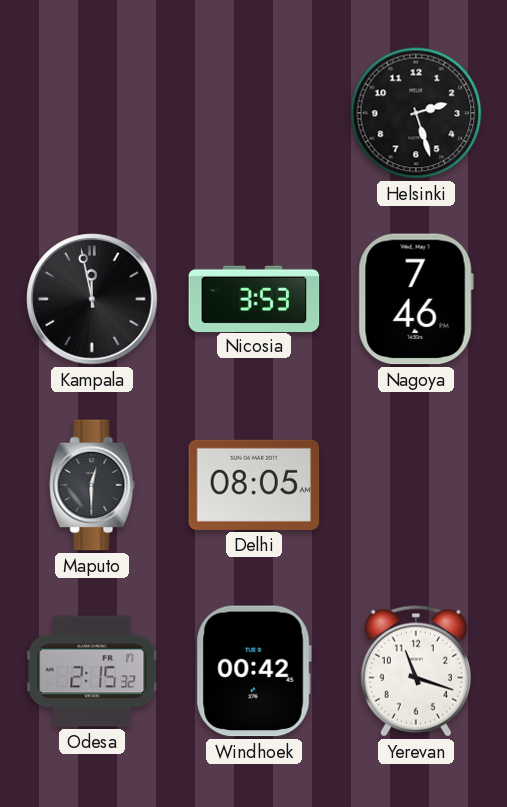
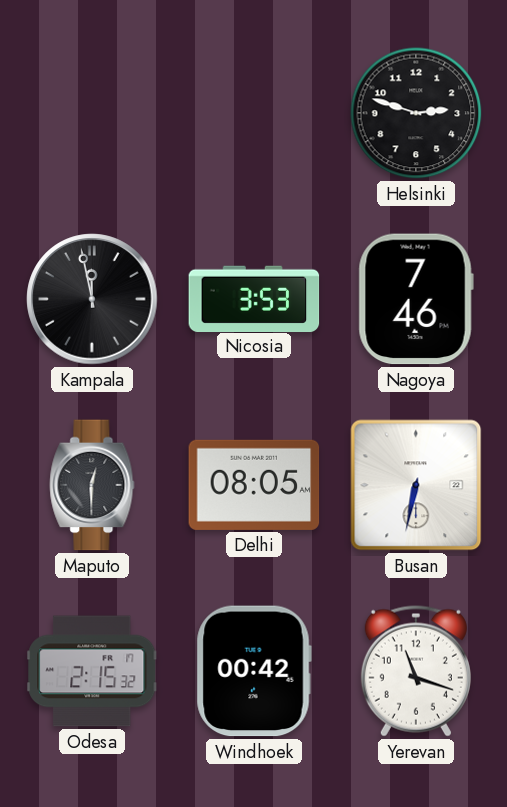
Helsinki: 2:27 -> 2:48 (416, 113)
Busan: none -> 6:32 (416, 485)
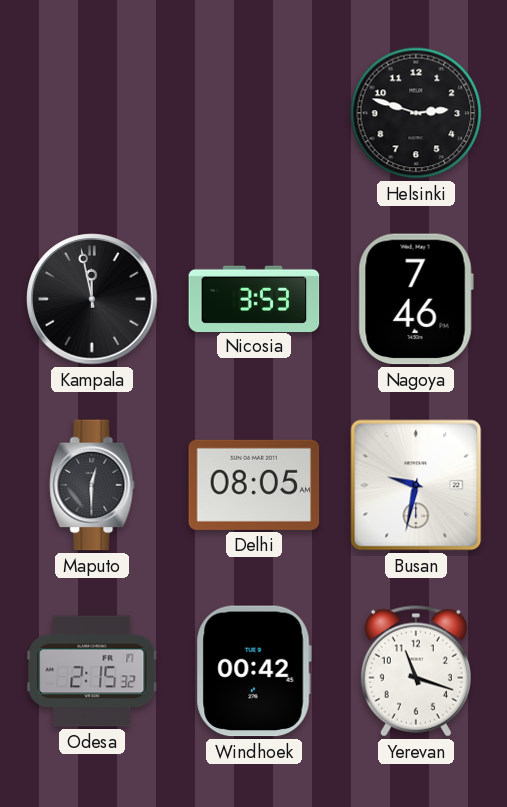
Busan: 6:32 -> 9:32 (416, 485)
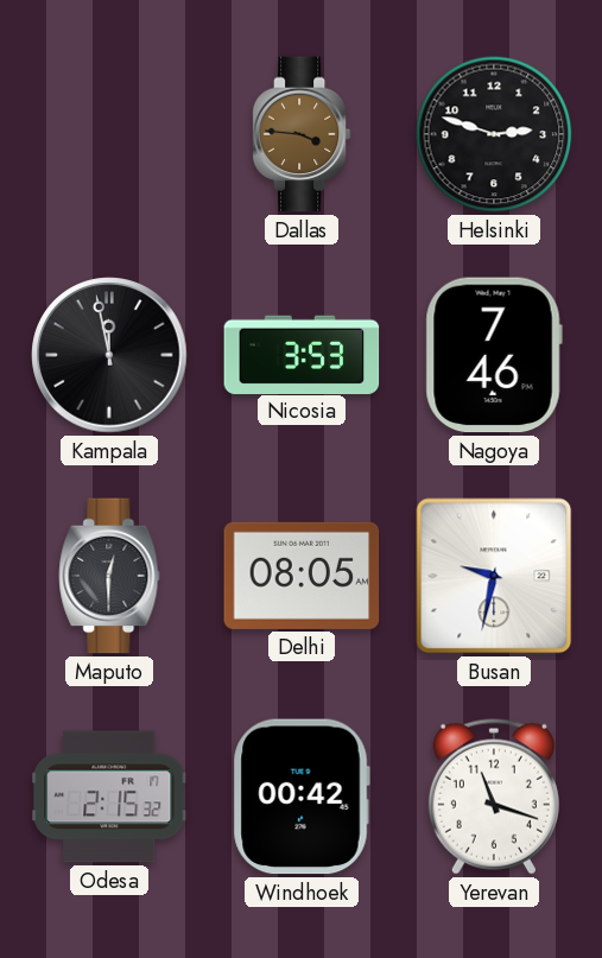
Dallas: none -> 3:46 (302, 134)
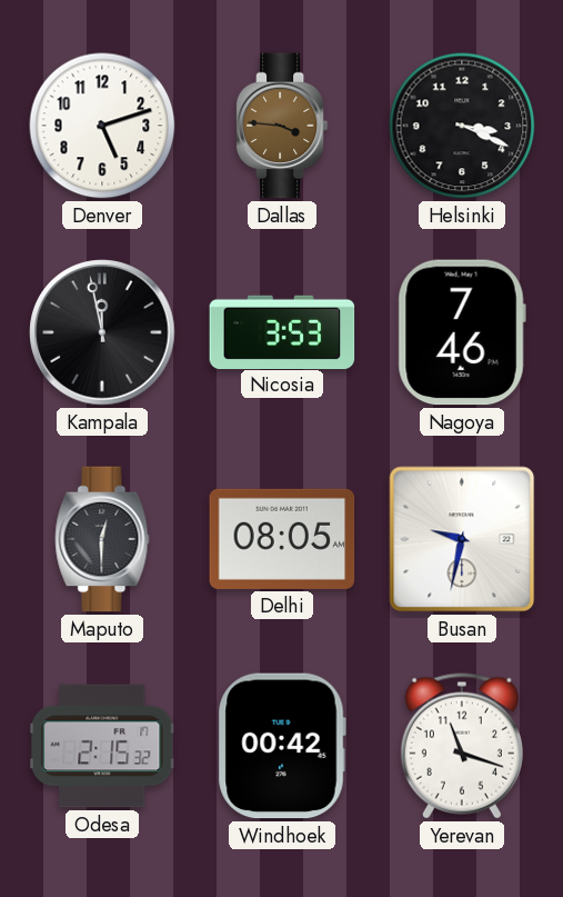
Denver: none -> 5:12 (102, 126)
Helsinki: 2:48 -> 3:19 (462, 126)
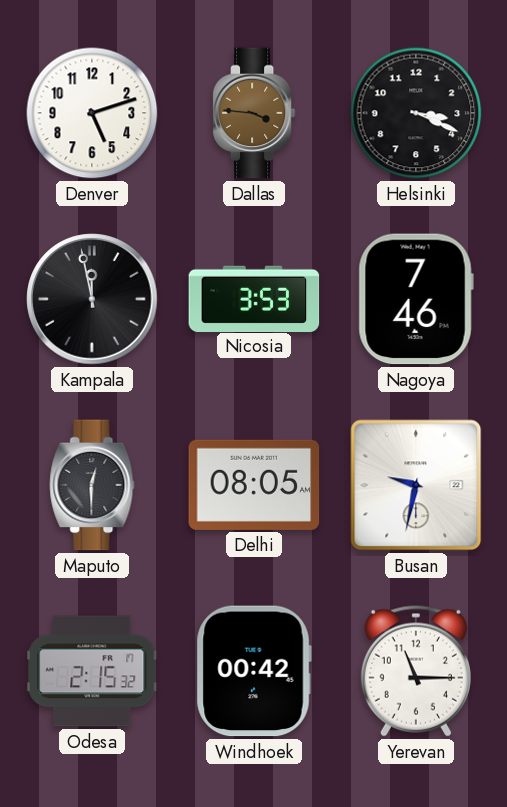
Yerevan: 11:18 -> 11:15 (416, 671)
